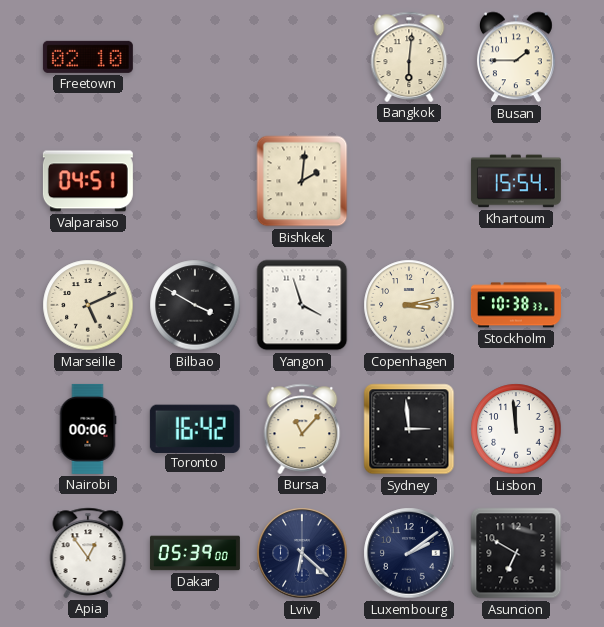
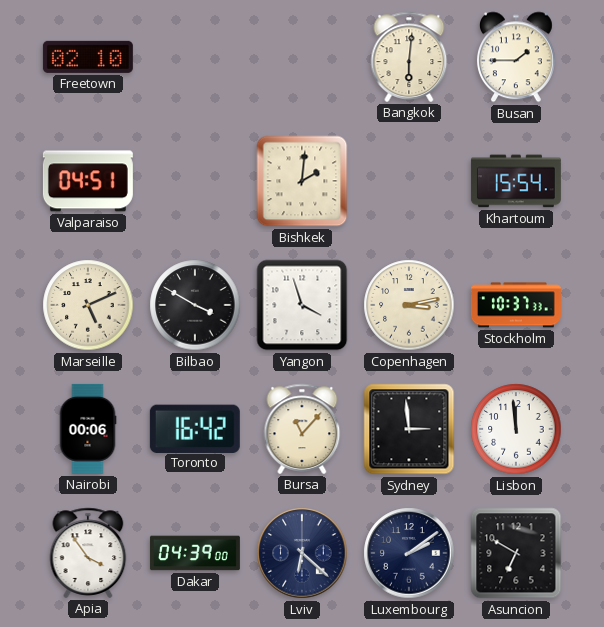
Stockholm: 10:38 -> 10:37 (516, 305)
Apia: 12:54 -> 3:54 (88, 553)
Dakar: 05:39 -> 04:39 (195, 553)
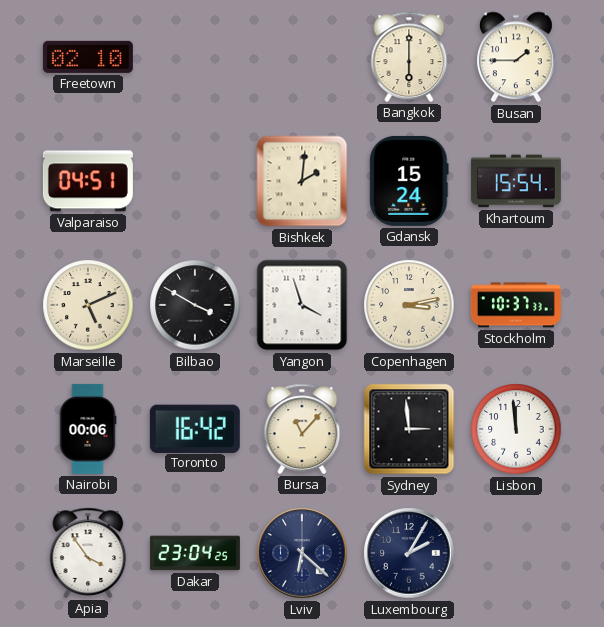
Bangkok: 6:01 -> 6:00 (409, 57)
Gdansk: none -> 15:24 (409, 181)
Dakar: 04:39 -> 23:04 (195, 553)
Luxembourg: 2:09 -> 2:05 (409, 553)
Asuncion: 6:50 -> none (516, 553)
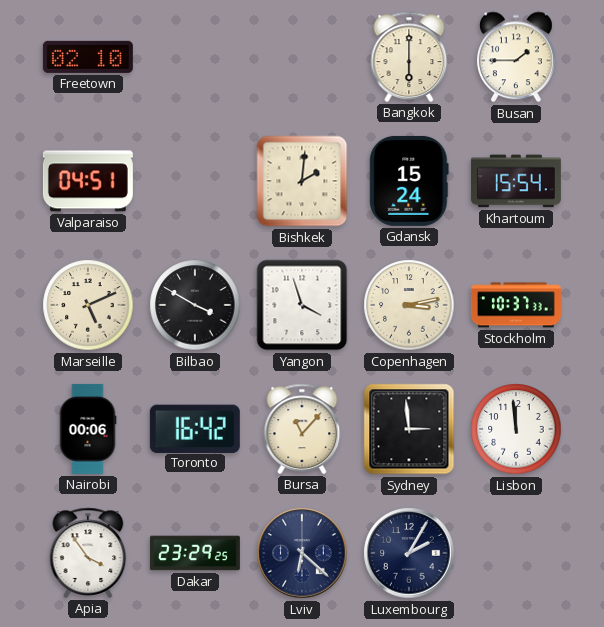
Dakar: 23:04 -> 23:29 (195, 553)
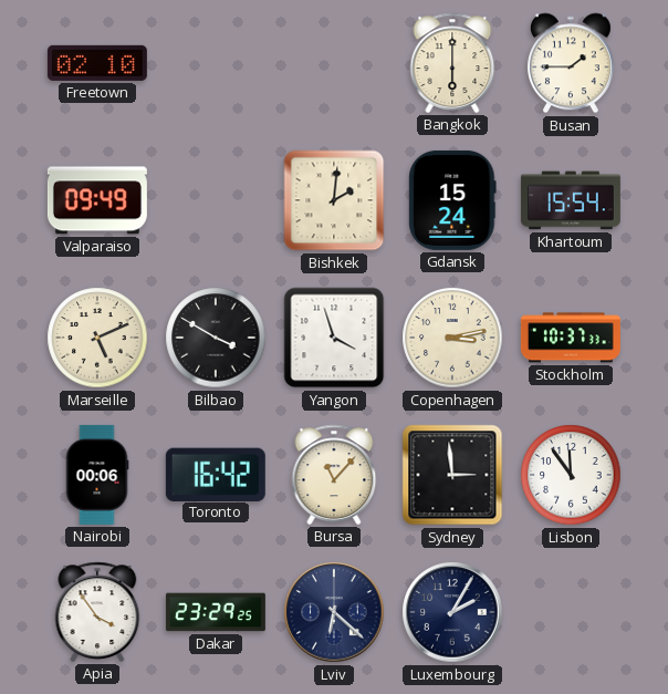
Valparaiso: 04:51 -> 09:49 (97, 200)
Lisbon: 11:59 -> 11:54 (571, 475)
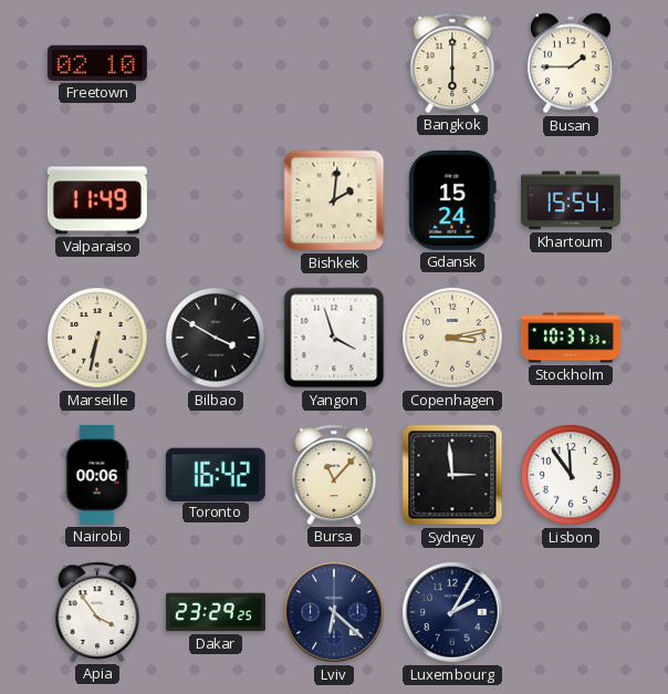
Valparaiso: 09:49 -> 11:49 (97, 200)
Marseille: 5:11 -> 6:32 (97, 338)
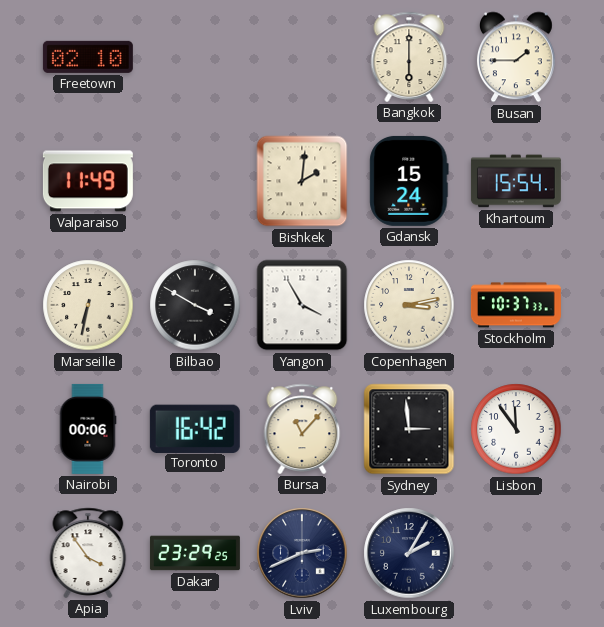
Yangon: 3:57 -> 3:55 (302, 305)
Lviv: 6:22 -> 2:41 (302, 553)
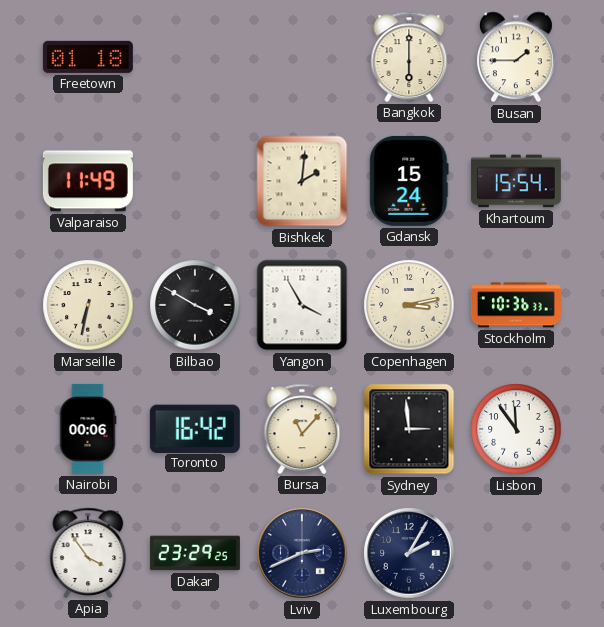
Freetown: 02:10 -> 01:18 (88, 57)
Stockholm: 10:37 -> 10:36 (516, 305)
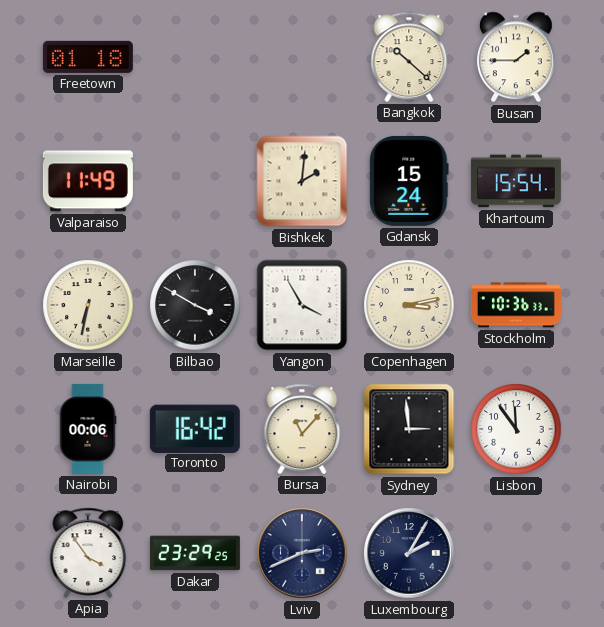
Bangkok: 6:00 -> 10:22 (409, 57)
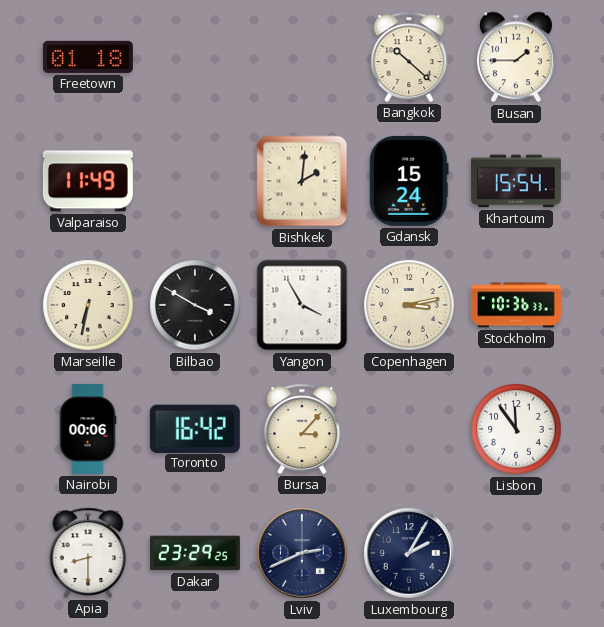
Bursa: 11:07 -> 3:07 (302, 429)
Sydney: 2:59 -> none (409, 429)
Apia: 3:54 -> 8:30 (88, 553)
